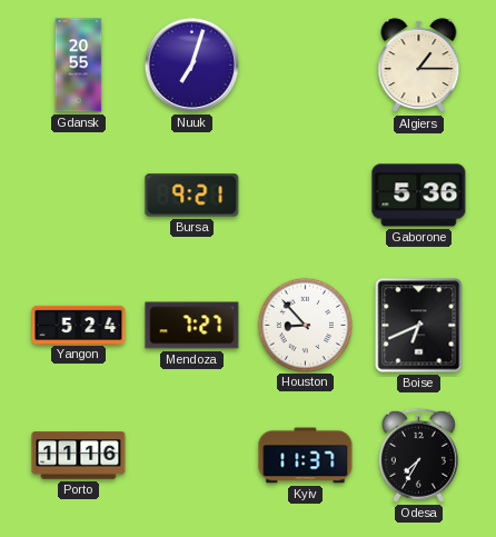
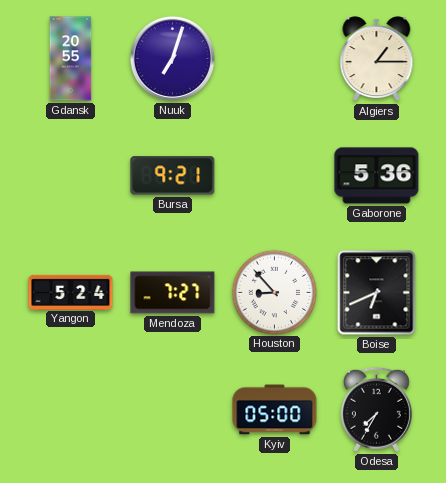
Porto: 11:16 -> none (79, 456)
Kyiv: 11:37 -> 05:00 (275, 410)
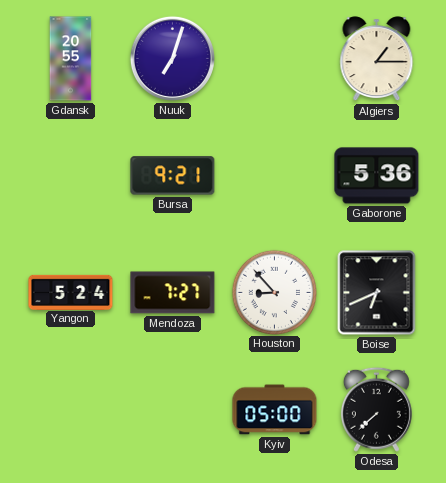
Odesa: 7:35 -> 7:38 (376, 409)
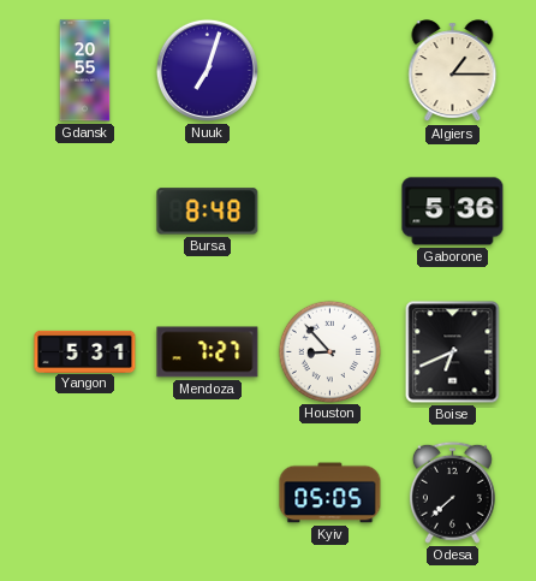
Bursa: 9:21 -> 8:48 (208, 212)
Yangon: 5:24 -> 5:31 (85, 351)
Kyiv: 05:00 -> 05:05 (330, 493)
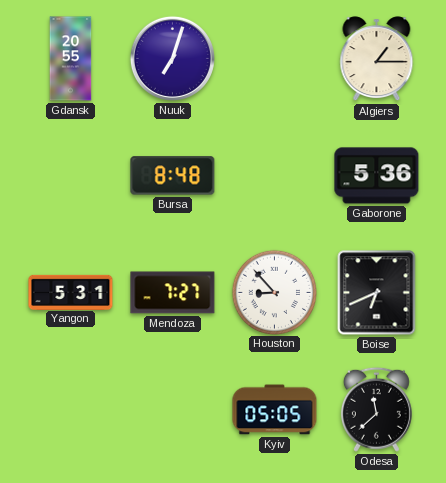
Odesa: 7:38 -> 11:38 (376, 409)
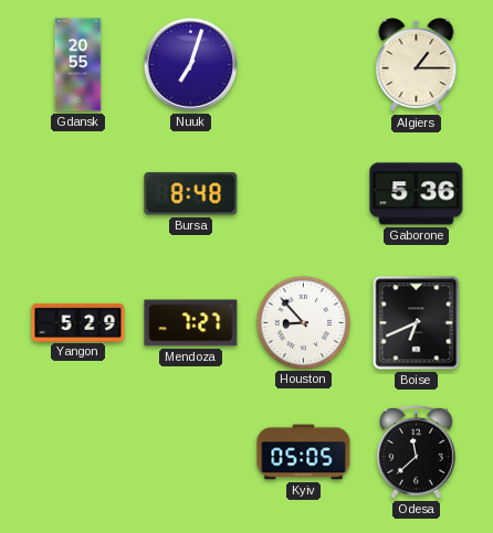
Yangon: 5:31 -> 5:29 (78, 322)
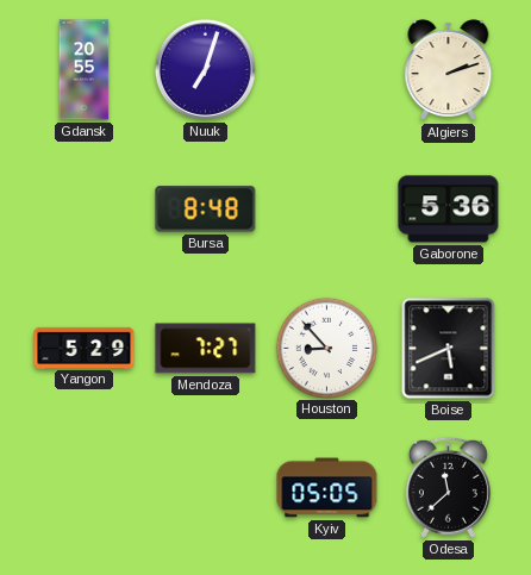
Algiers: 1:15 -> 2:12 (449, 70)
Boise: 6:41 -> 5:41 (449, 349)
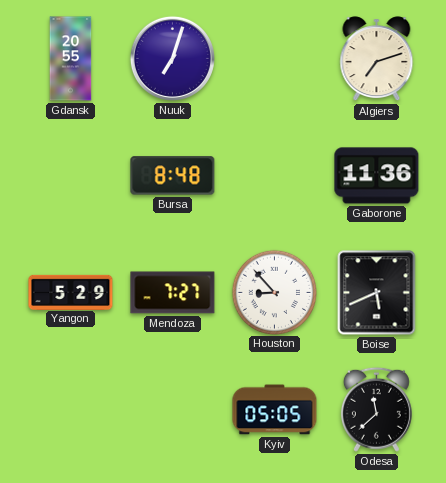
Algiers: 2:12 -> 7:12 (377, 59)
Gaborone: 5:36 -> 11:36 (377, 176)
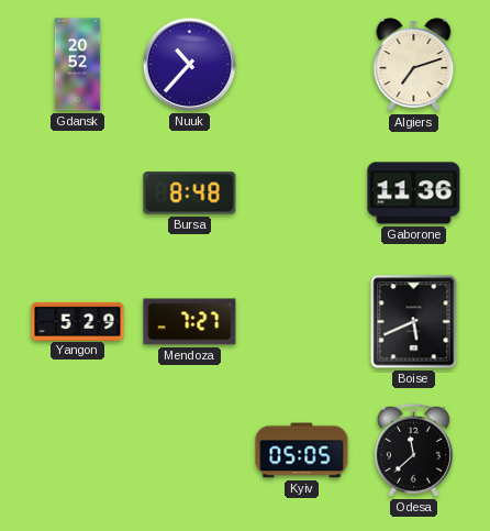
Gdansk: 20:55 -> 20:52 (78, 65)
Nuuk: 7:03 -> 10:37 (189, 64)
Houston: 8:53 -> none (274, 292)
